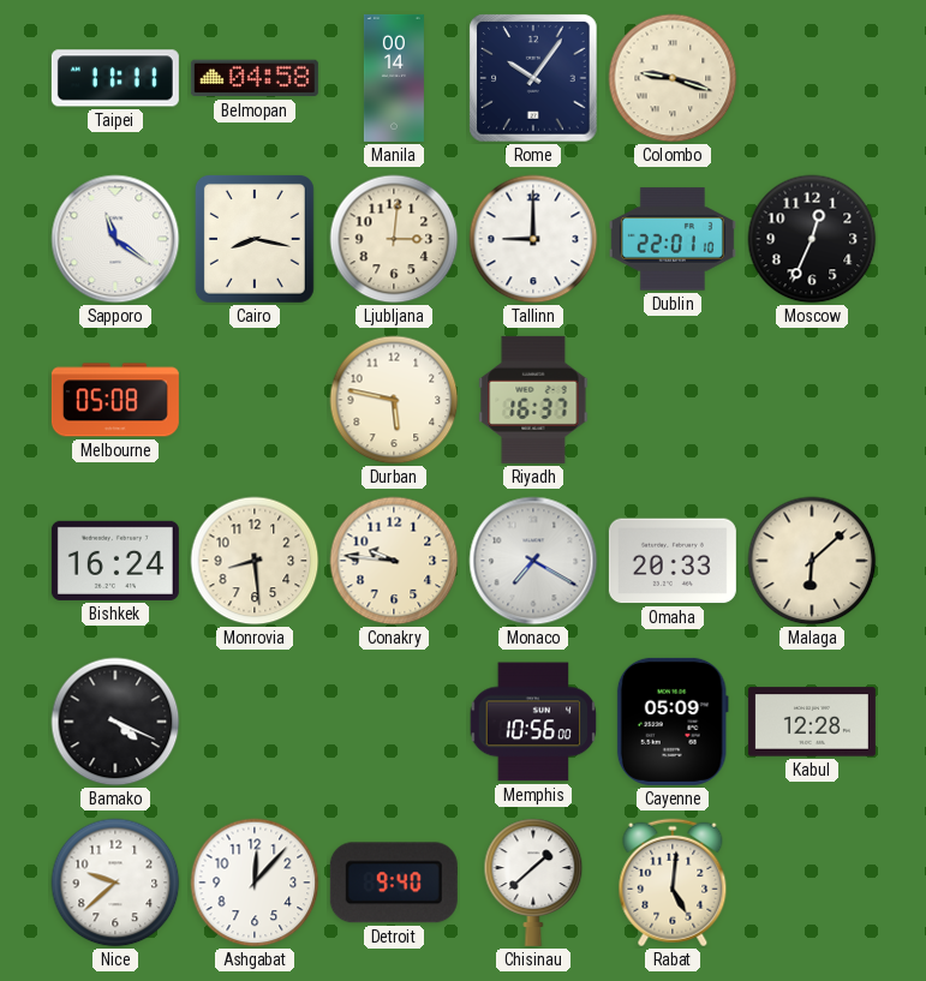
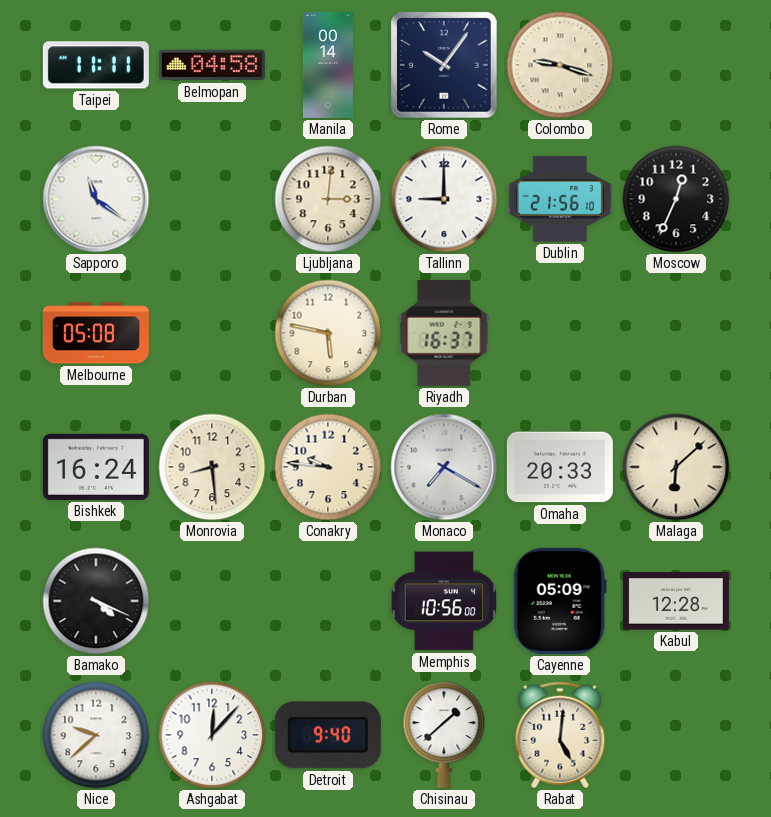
Cairo: 8:17 -> none (255, 239)
Dublin: 22:01 -> 21:56 (560, 199)
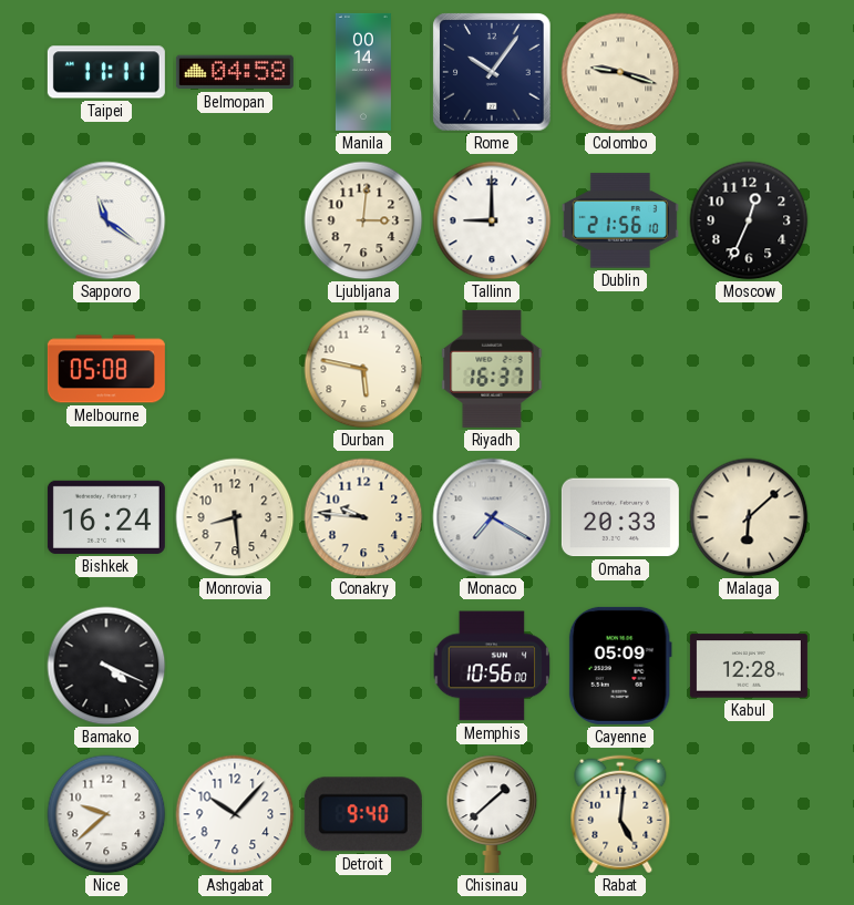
Ashgabat: 12:07 -> 10:07 (235, 814)
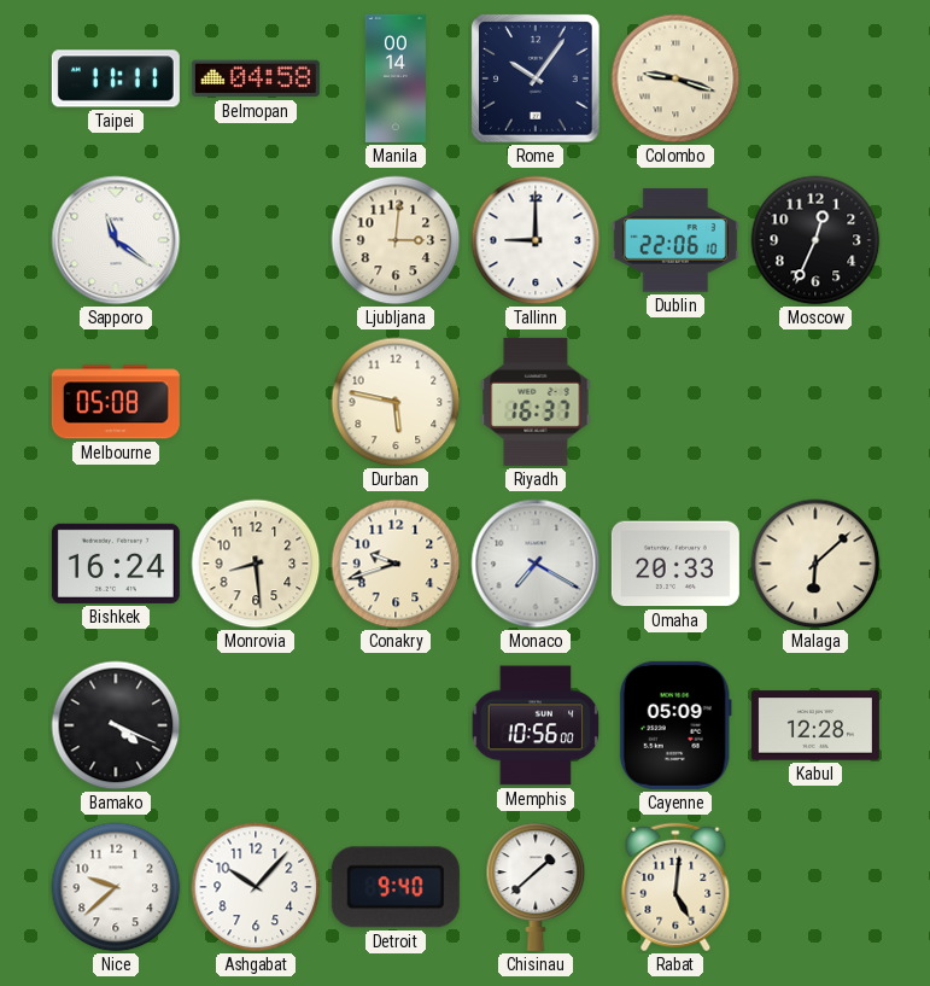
Dublin: 21:56 -> 22:06 (675, 240)
Conakry: 9:46 -> 9:42 (396, 564)
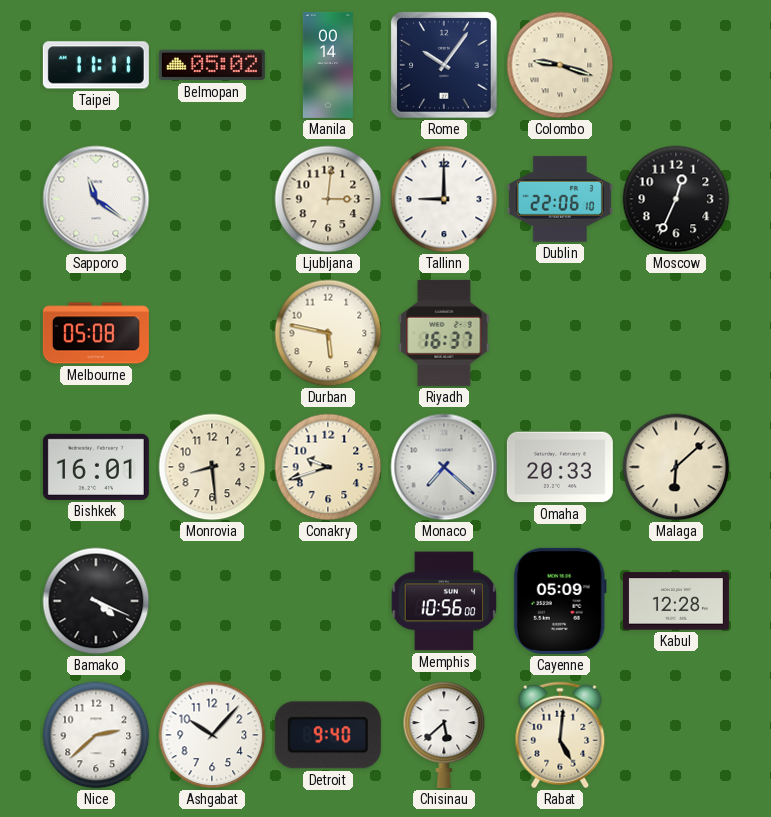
Belmopan: 04:58 -> 05:02 (212, 65)
Bishkek: 16:24 -> 16:01 (96, 467)
Monaco: 7:20 -> 7:22 (444, 467)
Nice: 9:38 -> 2:38 (96, 735)
Chisinau: 1:38 -> 5:38 (444, 735)
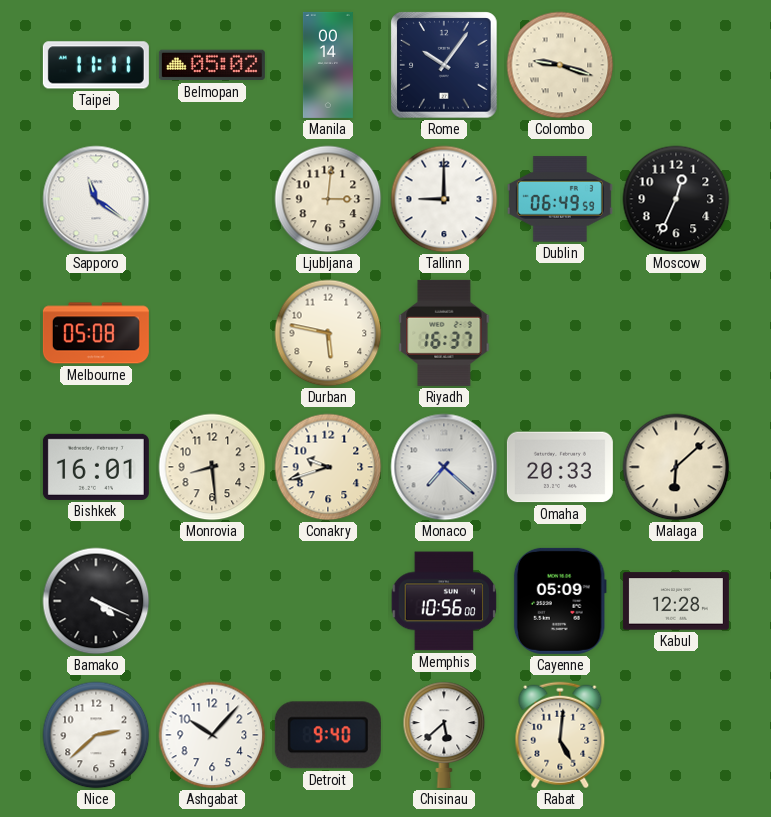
Dublin: 22:06 -> 06:49 (560, 199)
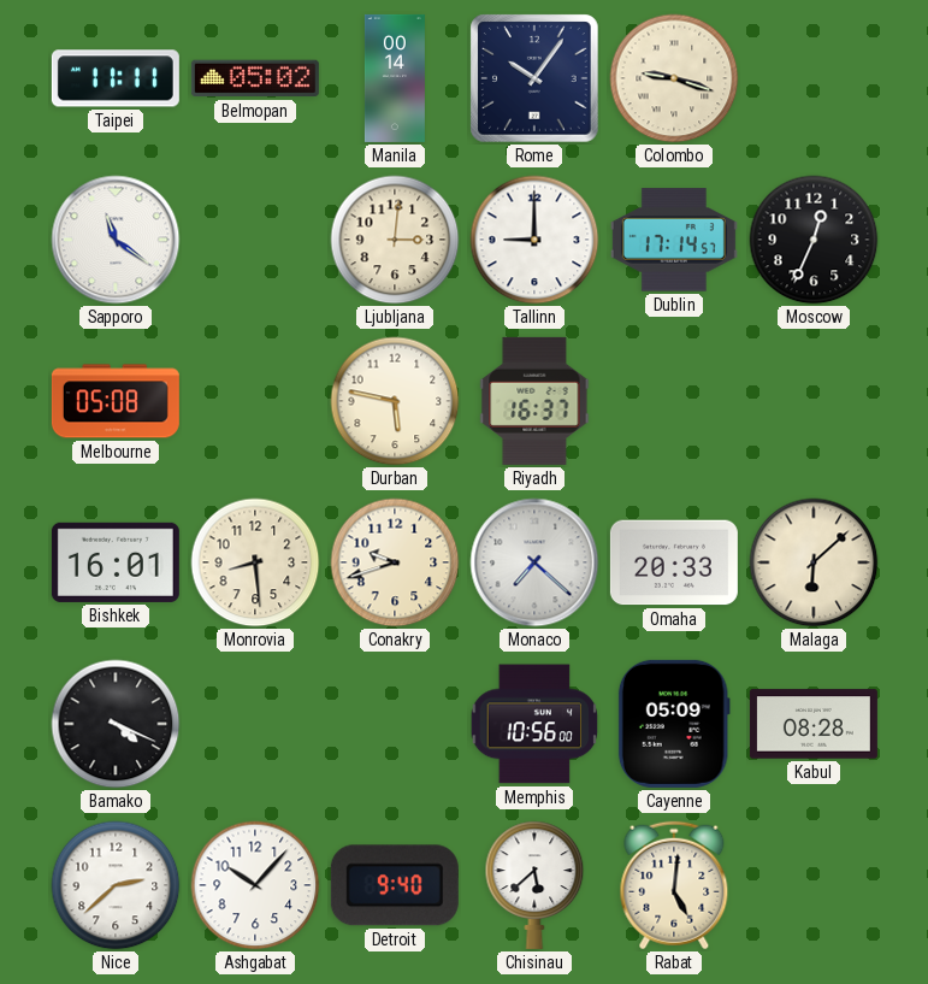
Dublin: 06:49 -> 17:14 (674, 240)
Kabul: 12:28 -> 08:28 (814, 724)
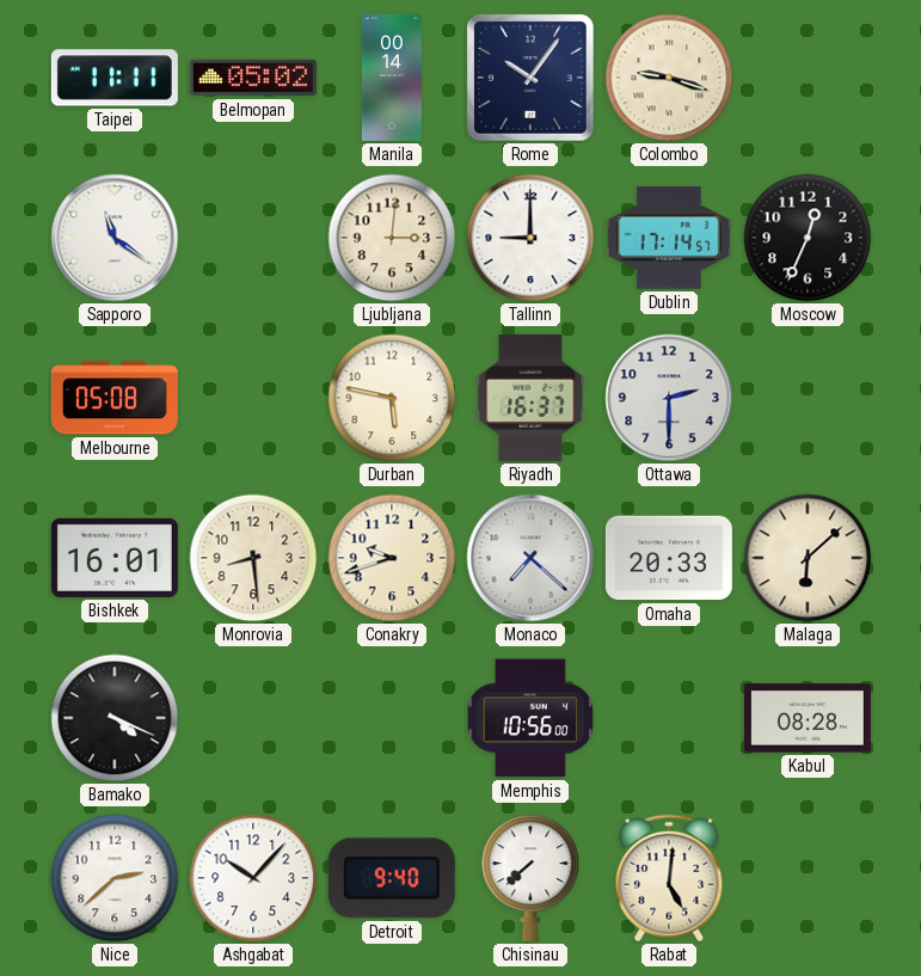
Ottawa: none -> 2:30 (669, 398)
Cayenne: 05:09 -> none (674, 724)
Chisinau: 5:38 -> 7:38 (530, 878)
